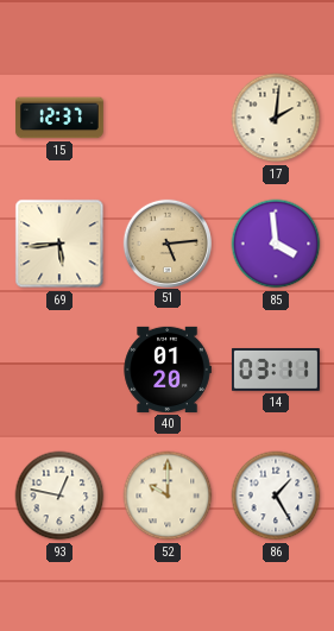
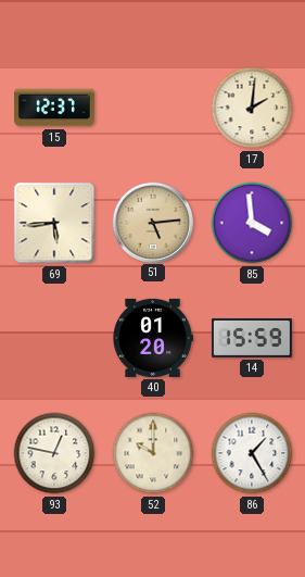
14: 03:11 -> 15:59 (252, 338)
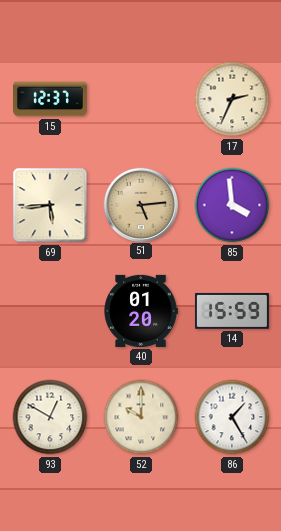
17: 2:01 -> 2:34 (232, 99)
93: 12:47 -> 12:50 (50, 417)
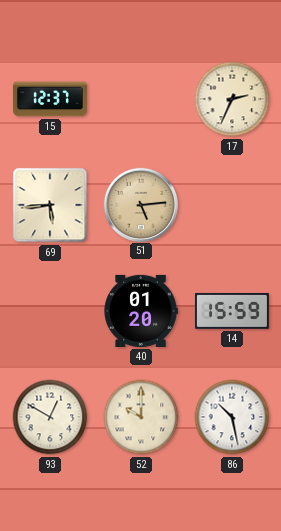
85: 3:59 -> none (232, 205)
86: 1:25 -> 10:28 (232, 417)
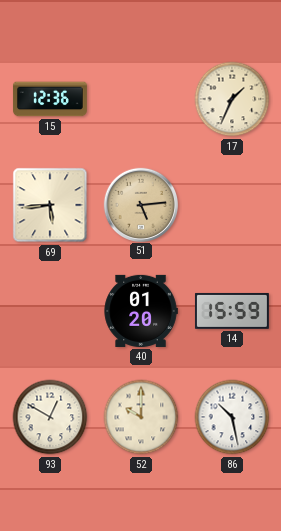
15: 12:37 -> 12:36 (50, 99)
17: 2:34 -> 1:34 (232, 99)
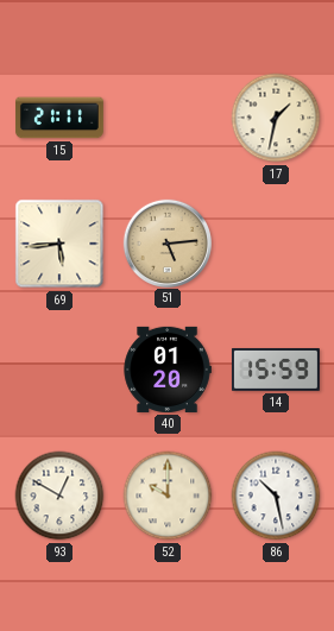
15: 12:36 -> 21:11 (59, 118)
17: 1:34 -> 1:32 (276, 118)
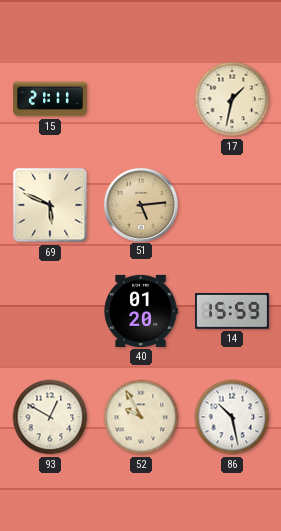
69: 5:44 -> 5:49 (50, 205)
52: 10:00 -> 9:55 (141, 417)
